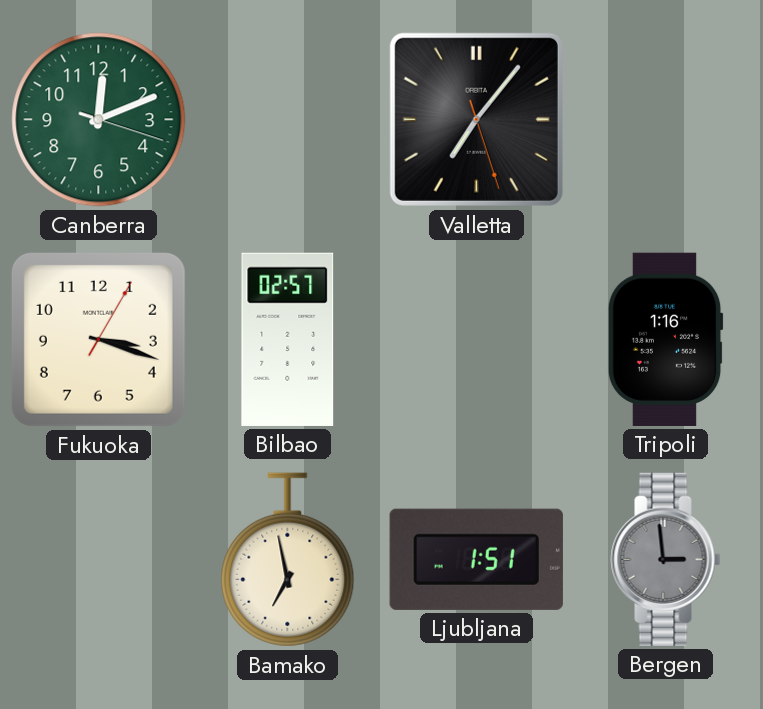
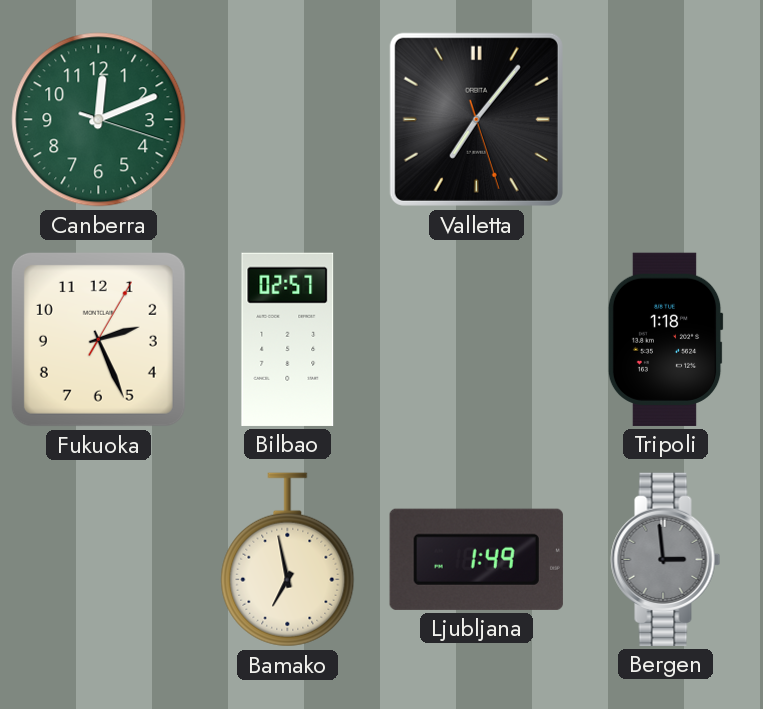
Fukuoka: 3:18 -> 2:26 (98, 339)
Tripoli: 1:16 -> 1:18 (665, 339)
Ljubljana: 1:51 -> 1:49 (476, 559)
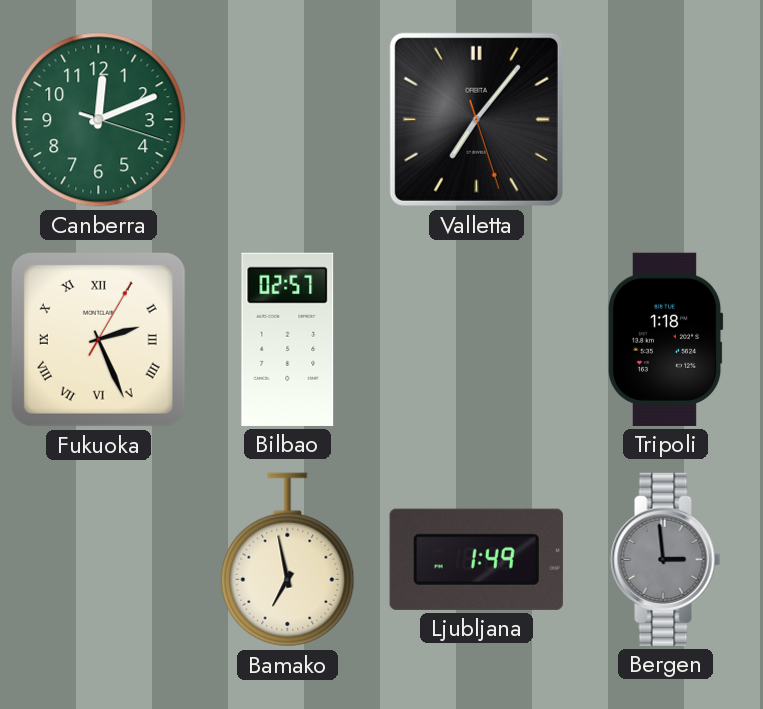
Fukuoka numerals: Arabic -> Roman (98, 339)
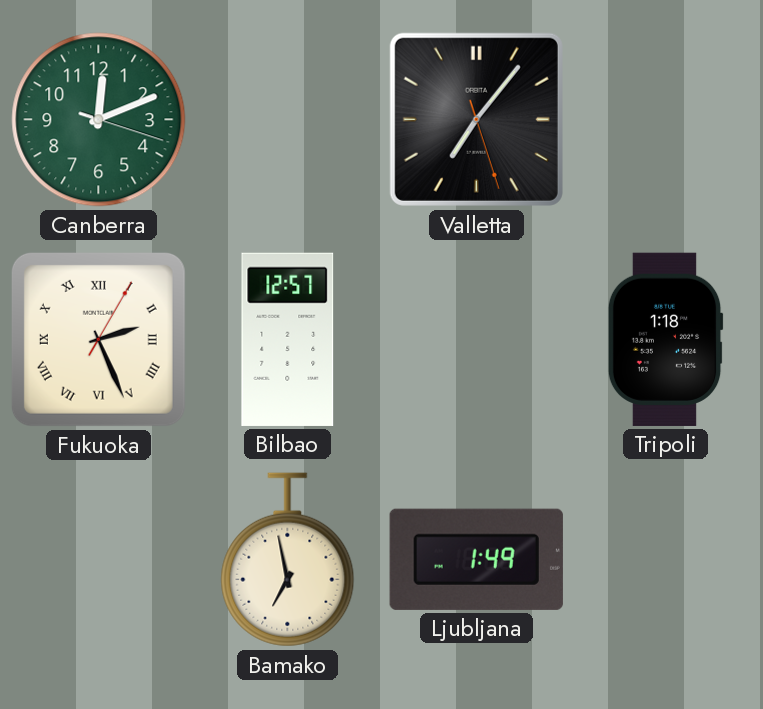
Bilbao: 02:57 -> 12:57 (288, 339)
Bergen: 2:59 -> none (666, 559)
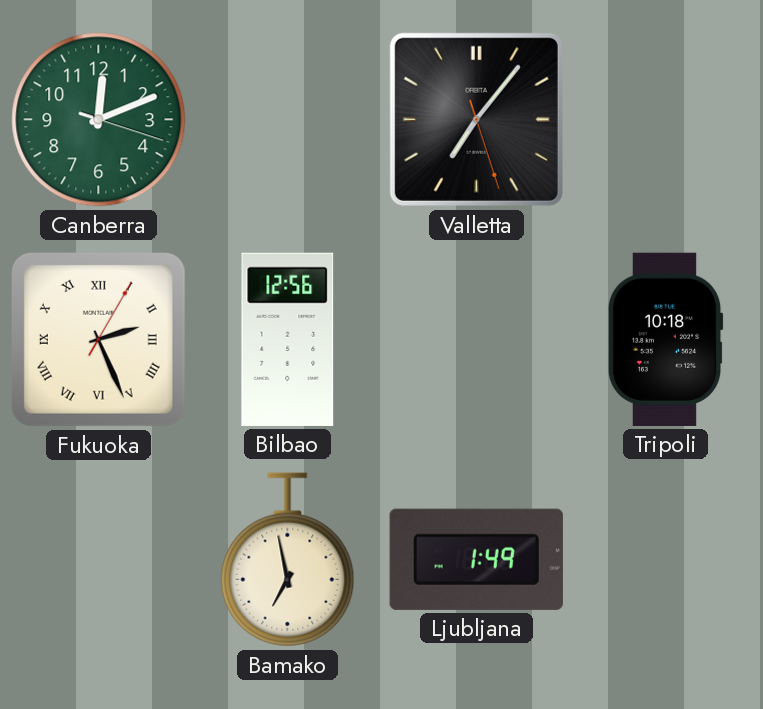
Bilbao: 12:57 -> 12:56 (288, 339)
Tripoli: 1:18 -> 10:18 (665, 339)
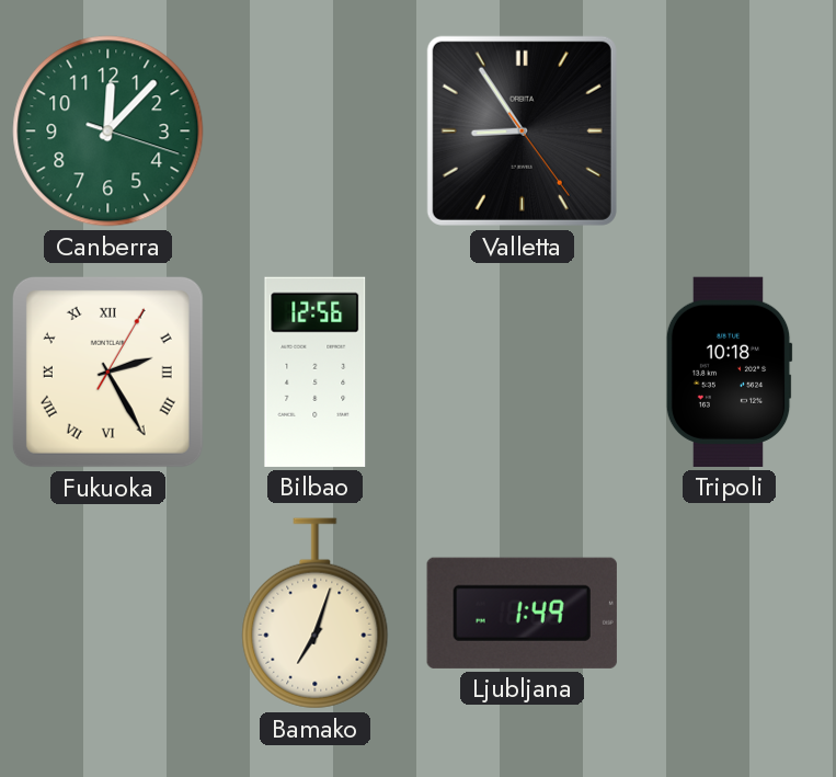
Canberra: 12:11 -> 12:07 (108, 132)
Valletta: 7:06 -> 8:54 (522, 130)
Fukuoka: 2:26 -> 2:25 (107, 372)
Bamako: 6:58 -> 7:03 (316, 614)
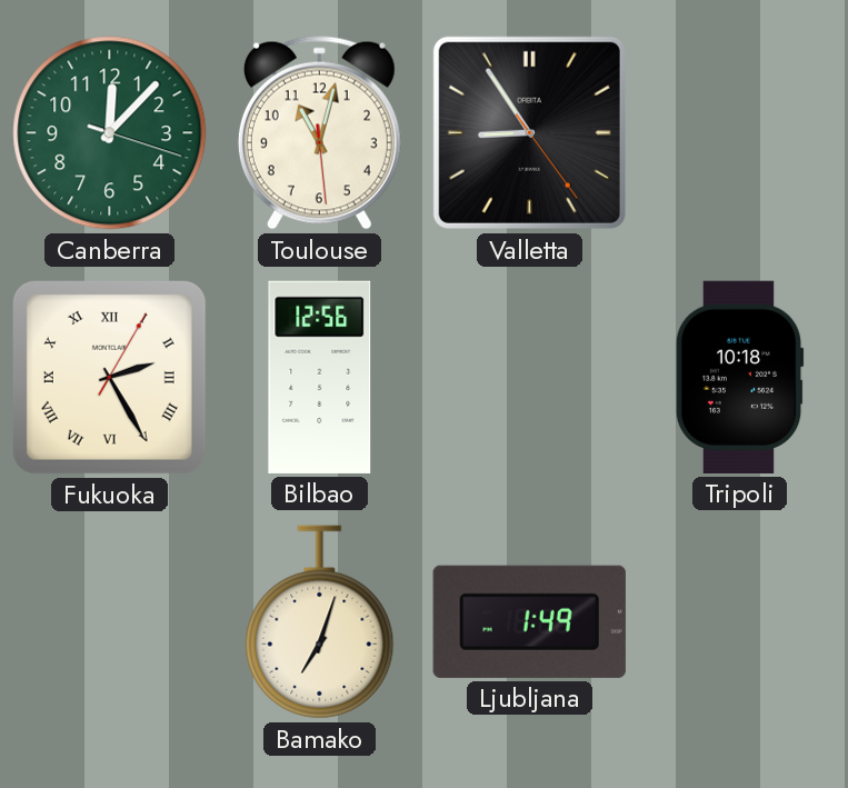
Toulouse: none -> 11:02 (319, 133)
